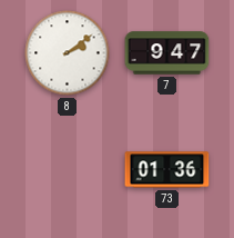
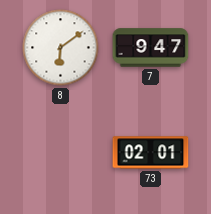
8: 2:09 -> 6:09 (61, 48)
73: 01:36 -> 02:01 (151, 153)
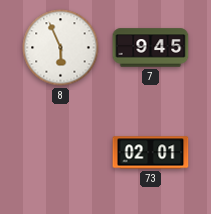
8: 6:09 -> 5:56 (61, 48)
7: 9:47 -> 9:45 (151, 48)
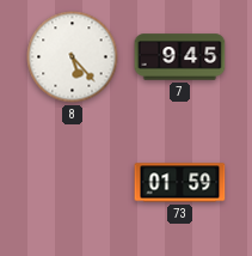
8: 5:56 -> 5:23 (73, 57)
73: 02:01 -> 01:59 (180, 183)
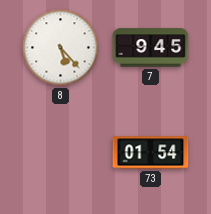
73: 01:59 -> 01:54 (151, 153)
